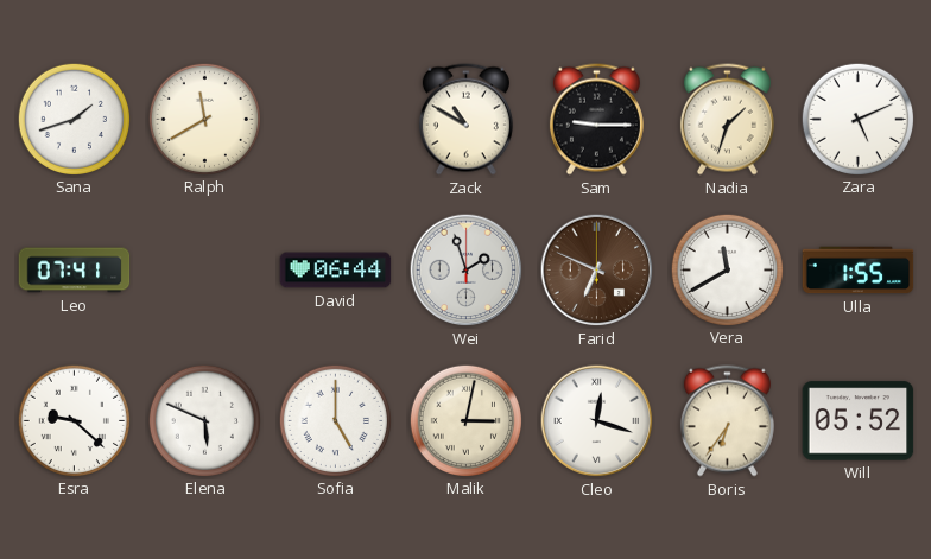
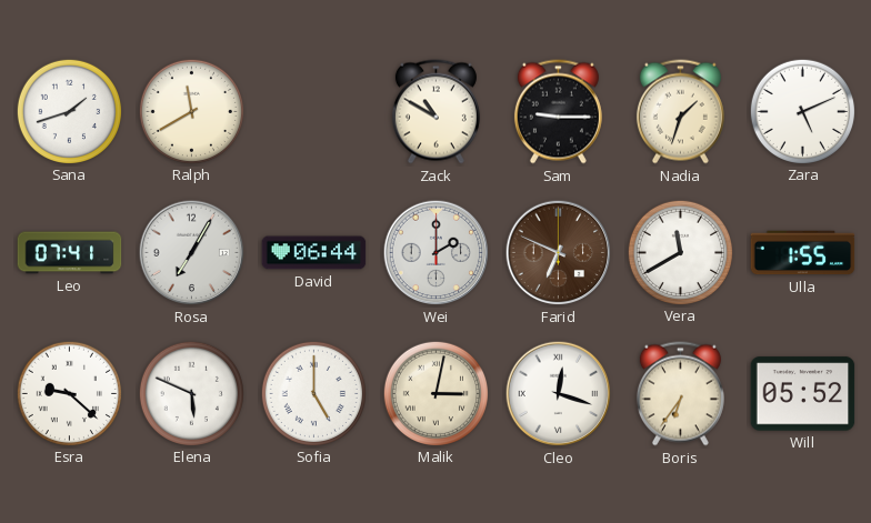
Rosa: none -> 7:05 (192, 253)
Wei: 1:57 -> 2:00 (437, 253)
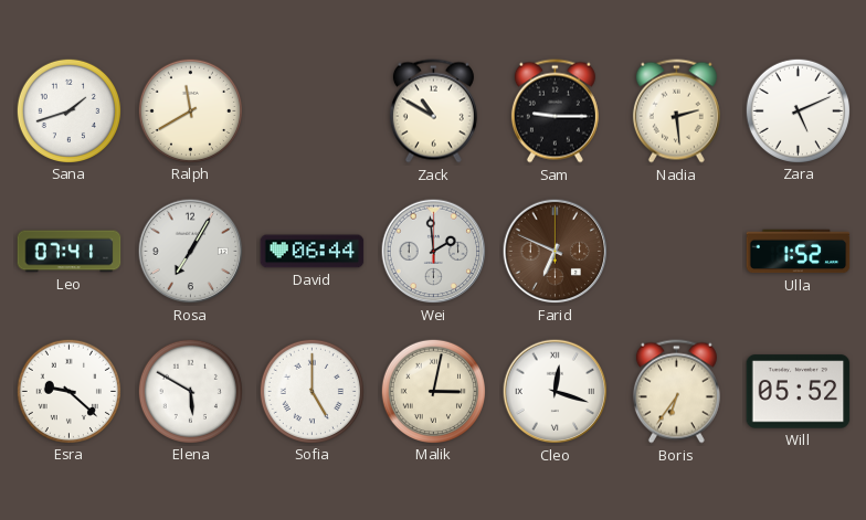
Nadia: 1:33 -> 2:29 (676, 112)
Wei: 2:00 -> 1:59 (434, 252)
Vera: 11:40 -> none (680, 252)
Ulla: 1:55 -> 1:52 (799, 252)
Elena: 5:49 -> 5:50 (190, 391)
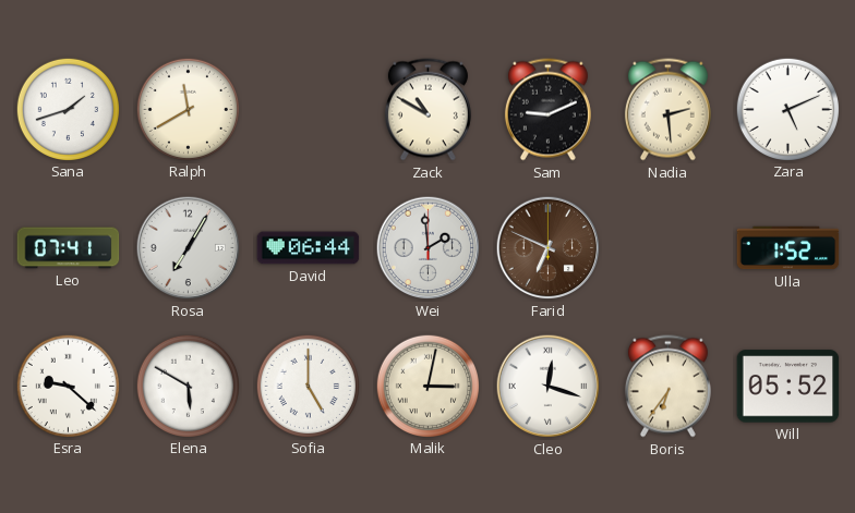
Sam: 9:15 -> 9:11 (547, 110)
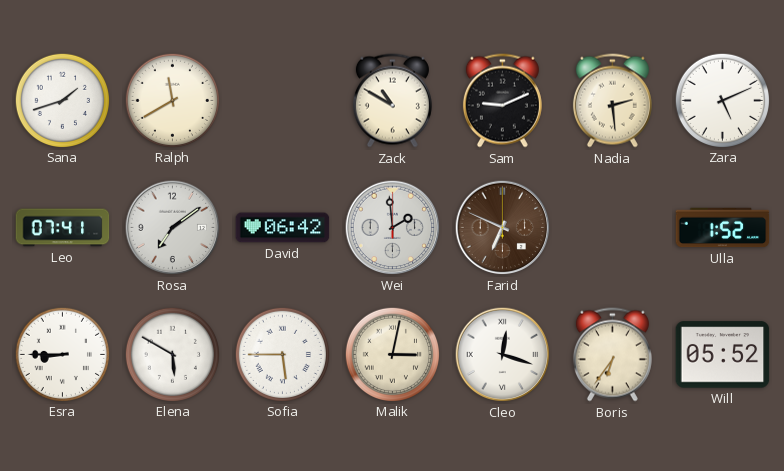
Rosa: 7:05 -> 7:09 (173, 228)
David: 06:44 -> 06:42 (283, 228)
Esra: 9:22 -> 8:45 (62, 354)
Sofia: 5:00 -> 5:45 (282, 354)
